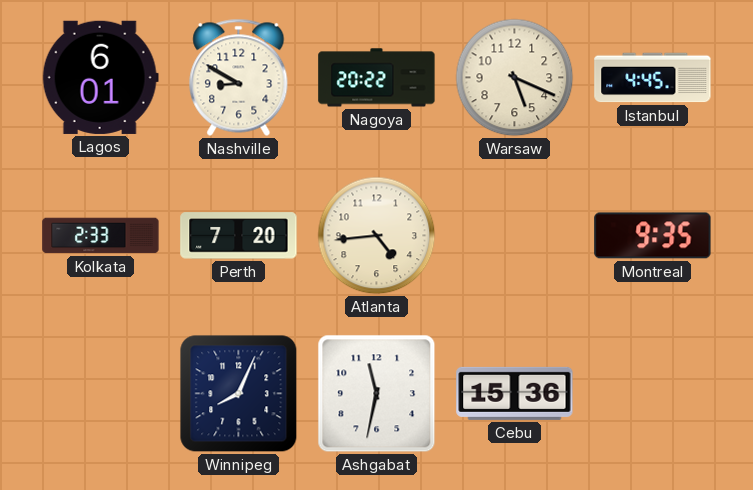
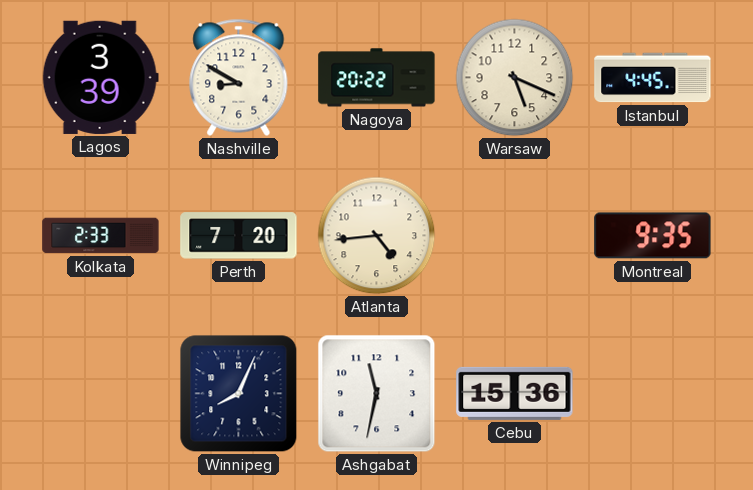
Lagos: 6:01 -> 3:39 (100, 77)
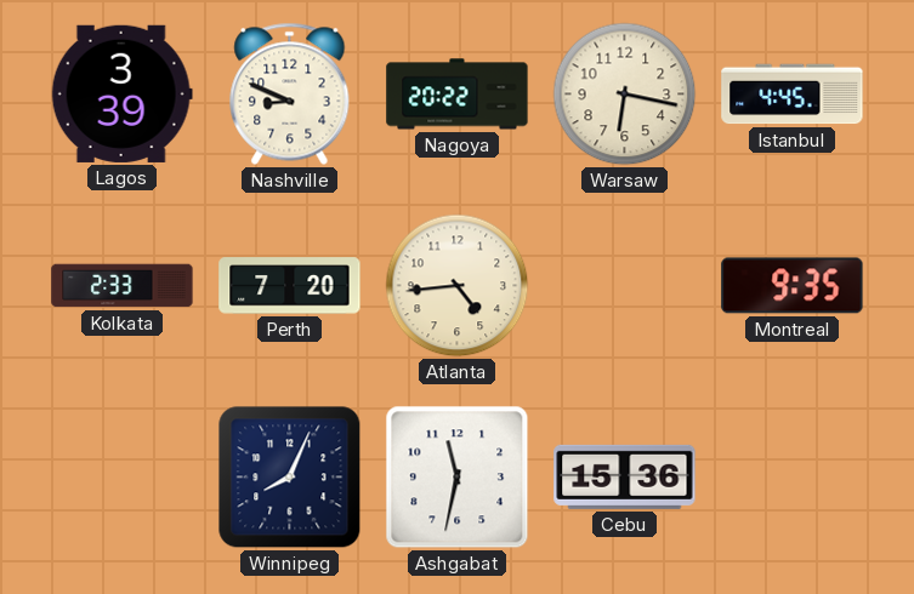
Nashville: 8:50 -> 8:49 (290, 93)
Warsaw: 5:19 -> 6:17 (625, 95)
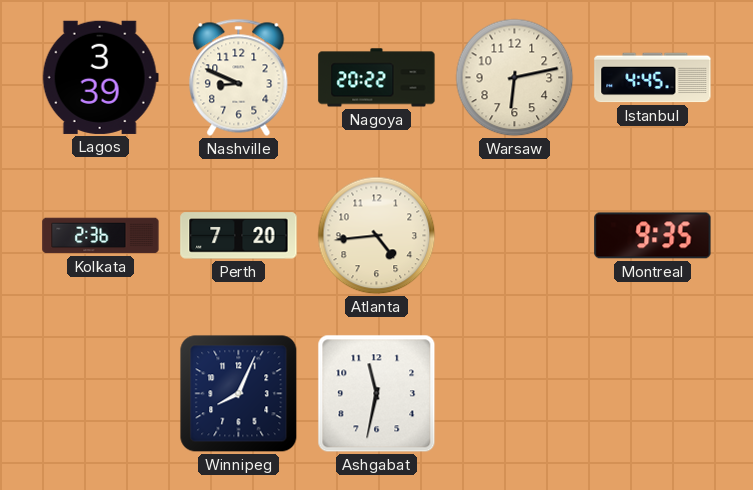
Warsaw: 6:17 -> 6:13 (515, 78)
Kolkata: 2:33 -> 2:36 (101, 236)
Cebu: 15:36 -> none (625, 476)
